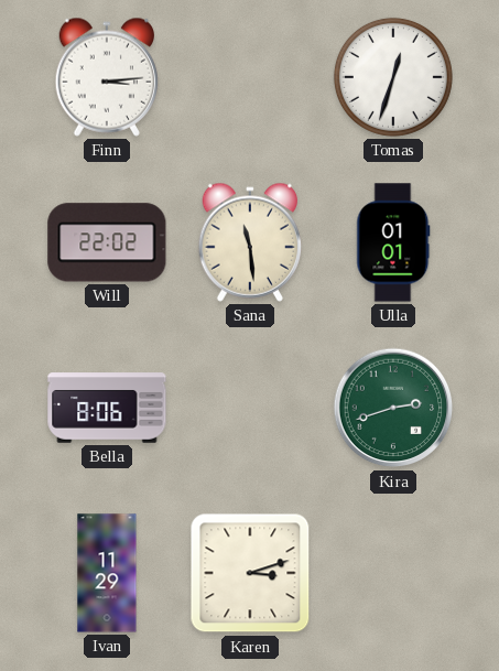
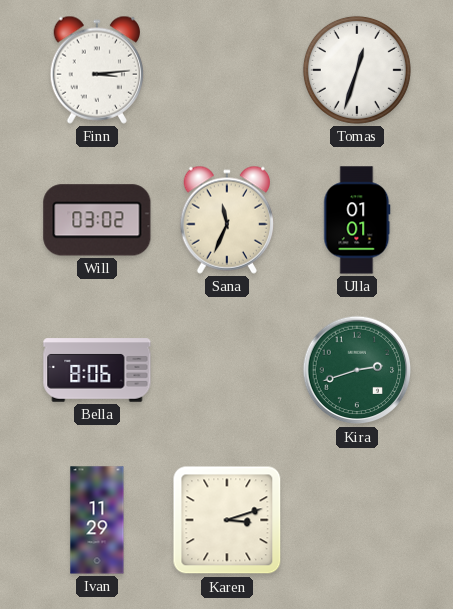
Will: 22:02 -> 03:02 (97, 220)
Sana: 11:29 -> 11:34 (226, 220)
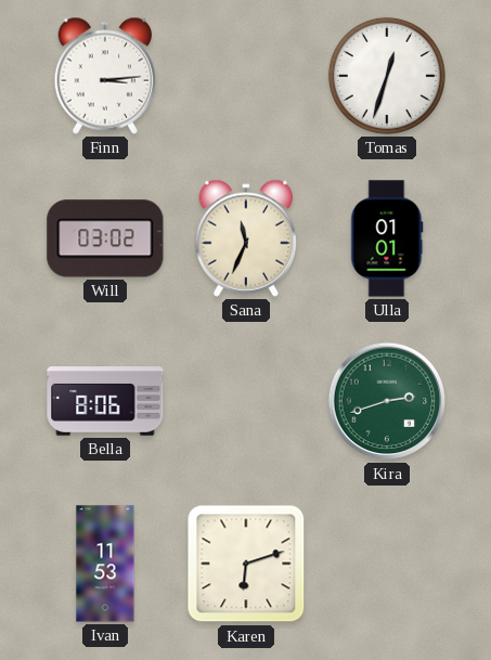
Ivan: 11:29 -> 11:53 (105, 564)
Karen: 3:12 -> 6:12 (246, 564)
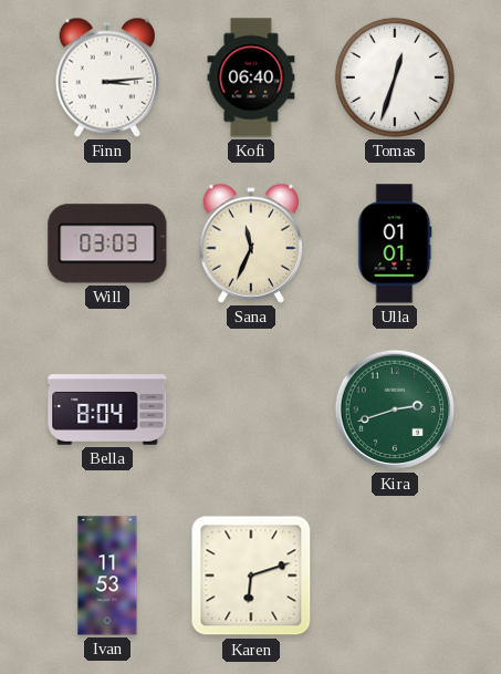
Kofi: none -> 06:40 (251, 77)
Will: 03:02 -> 03:03 (107, 243)
Bella: 8:06 -> 8:04 (107, 409)
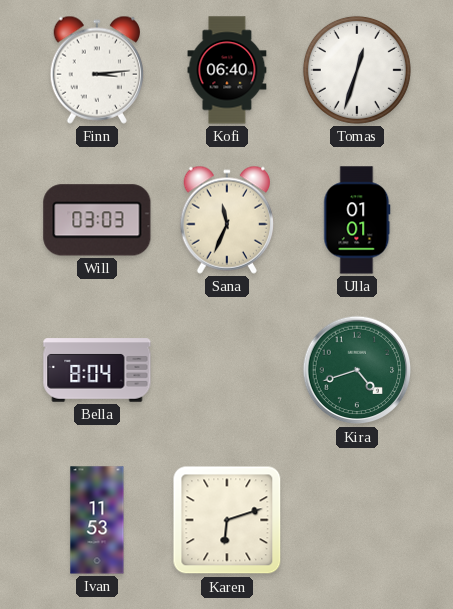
Kira: 2:42 -> 4:42 (357, 370)
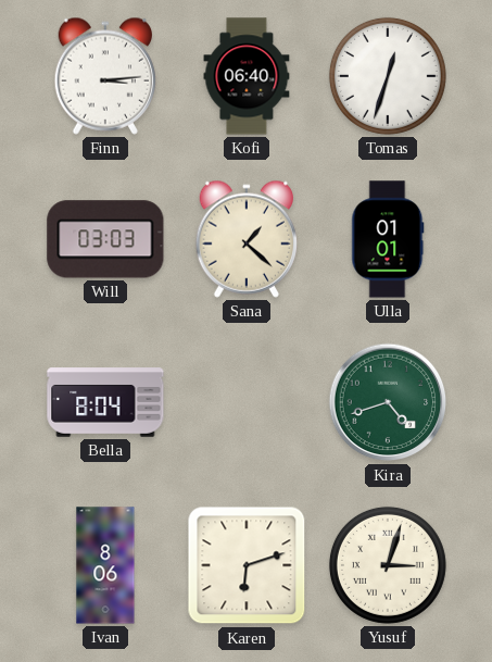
Sana: 11:34 -> 1:22 (245, 239)
Ivan: 11:53 -> 8:06 (105, 565)
Yusuf: none -> 3:03 (388, 565)
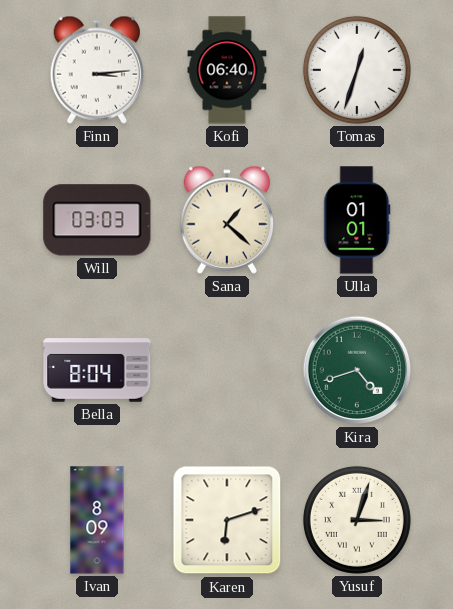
Ivan: 8:06 -> 8:09 (97, 520)
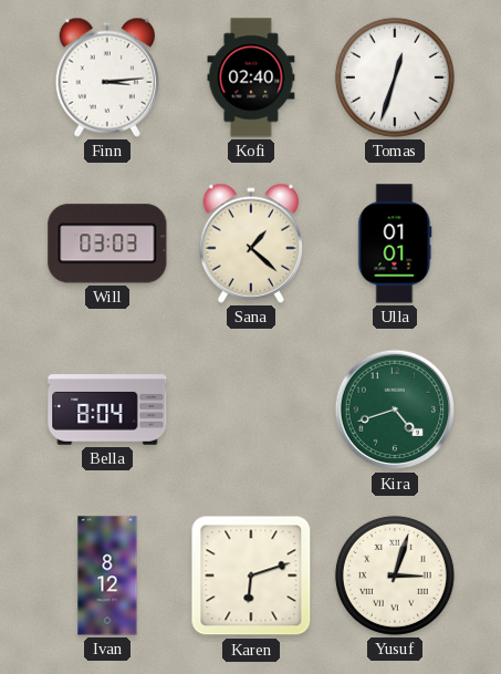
Kofi: 06:40 -> 02:40 (251, 77)
Ivan: 8:09 -> 8:12 (107, 576)
